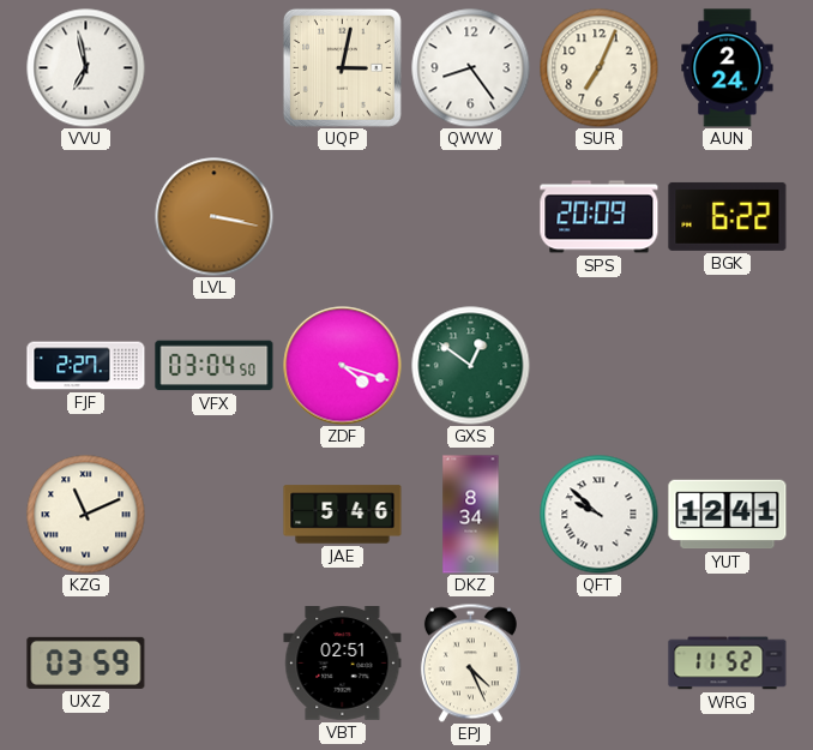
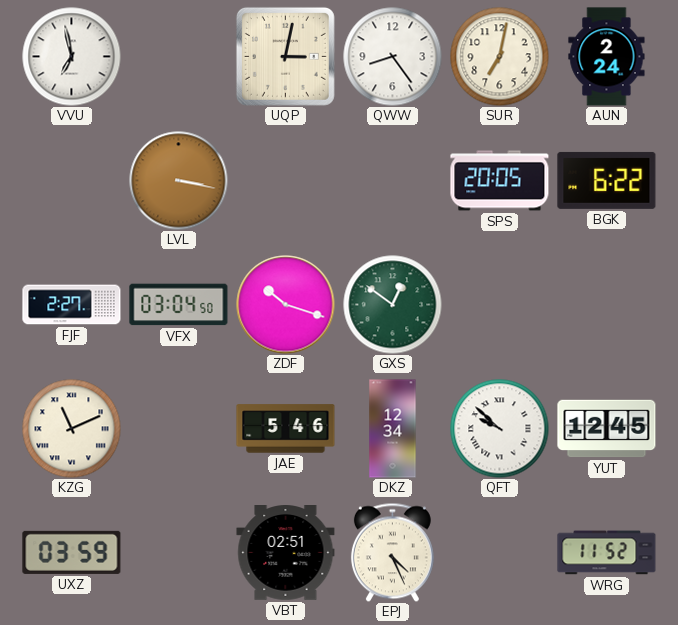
SUR: 7:04 -> 7:02 (500, 57)
SPS: 20:09 -> 20:05 (500, 181)
ZDF: 4:18 -> 10:18 (286, 305)
DKZ: 8:34 -> 12:34 (393, 429)
YUT: 12:41 -> 12:45 (607, 429)
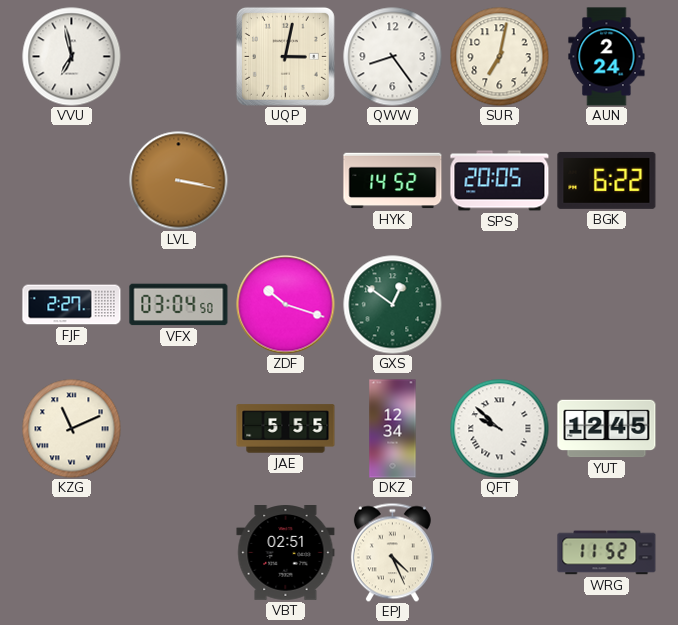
HYK: none -> 14:52 (393, 181)
JAE: 5:46 -> 5:55 (286, 429)
UXZ: 03:59 -> none (72, 552)
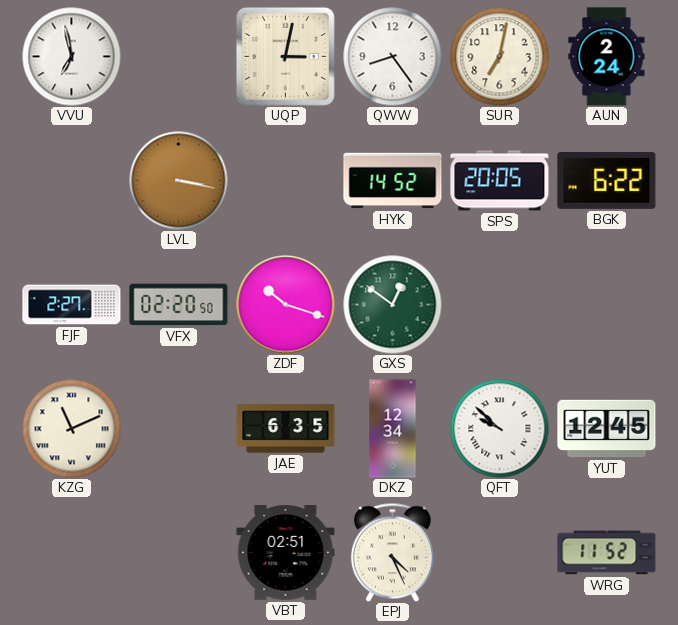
VFX: 03:04 -> 02:20 (179, 305)
JAE: 5:55 -> 6:35 (286, 429)
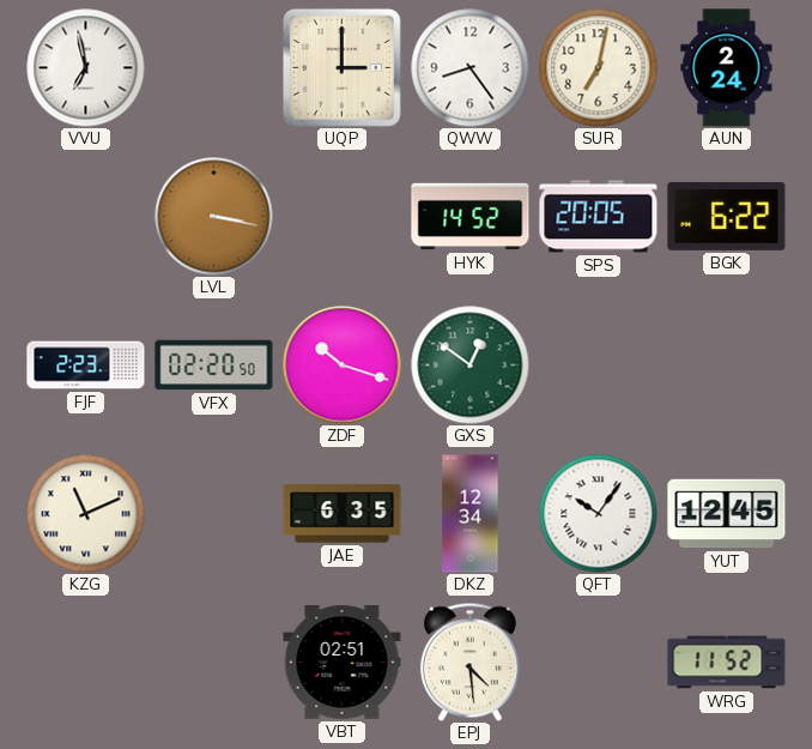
UQP: 3:02 -> 3:00 (341, 67)
FJF: 2:27 -> 2:23 (86, 366)
QFT: 9:52 -> 10:06 (599, 514)
EPJ: 4:26 -> 4:29 (469, 662)
